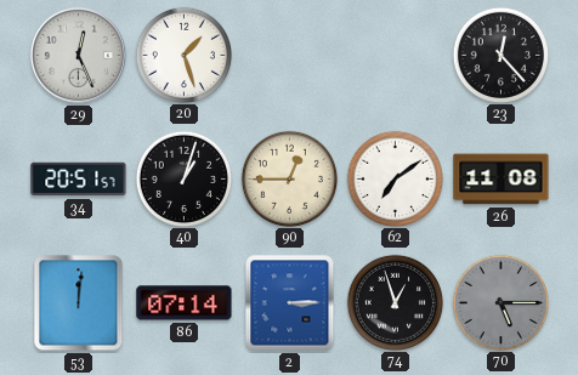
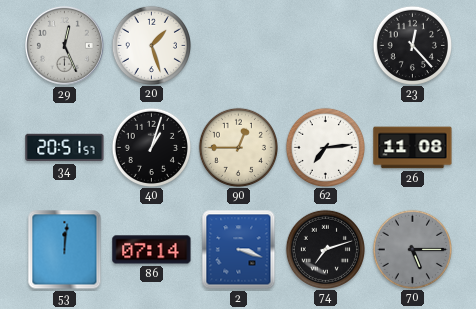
62: 7:09 -> 7:14 (325, 147)
2: 3:15 -> 3:18 (239, 250)
74: 12:57 -> 7:12 (325, 249)
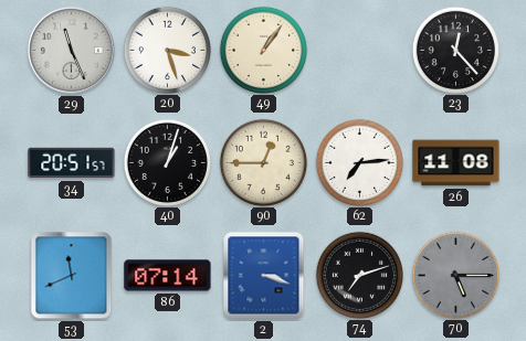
29: 12:26 -> 11:26 (71, 50)
20: 1:27 -> 3:27 (167, 50)
49: none -> 1:06 (263, 50)
53: 12:01 -> 11:41 (72, 276)
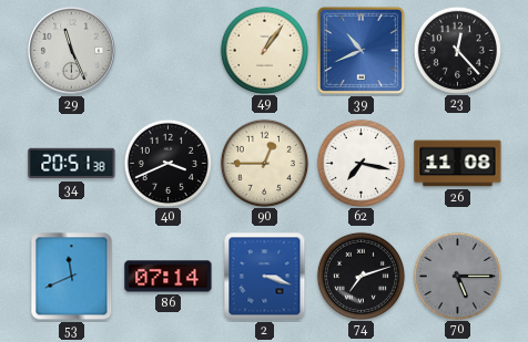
20: 3:27 -> none (167, 50)
39: none -> 10:41 (361, 50)
34: 20:51:57 -> 20:51:38 (72, 164)
40: 1:03 -> 3:41 (167, 163)
62: 7:14 -> 7:17 (361, 163)
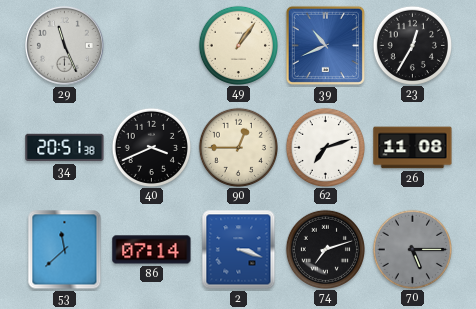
23: 12:23 -> 12:35 (412, 45)
62: 7:17 -> 7:12 (325, 147)
53: 11:41 -> 11:38 (65, 250)
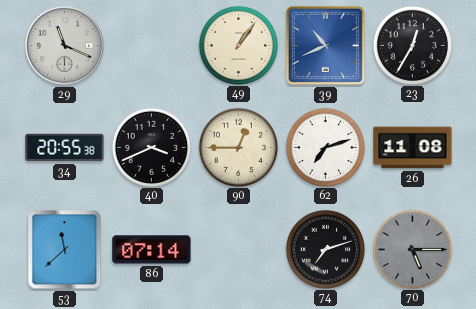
29: 11:26 -> 11:19 (64, 45)
34: 20:51 -> 20:55 (65, 148)
2: 3:18 -> none (239, 250)
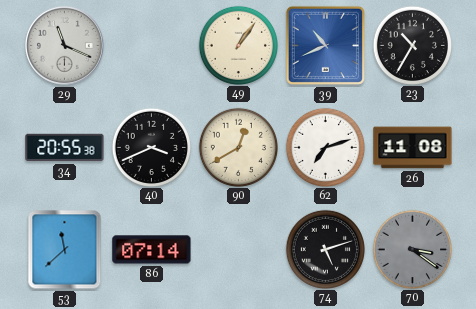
23: 12:35 -> 10:35 (412, 45)
90: 12:45 -> 12:40 (238, 147)
74: 7:12 -> 5:12 (325, 249)
70: 5:15 -> 3:21 (412, 249)
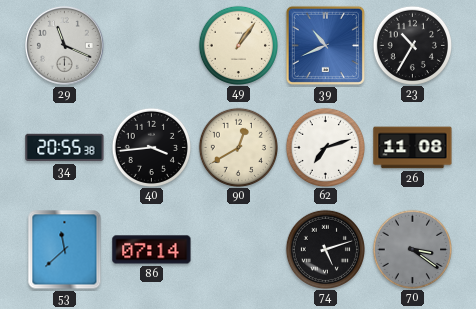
40: 3:41 -> 3:44 (151, 147)
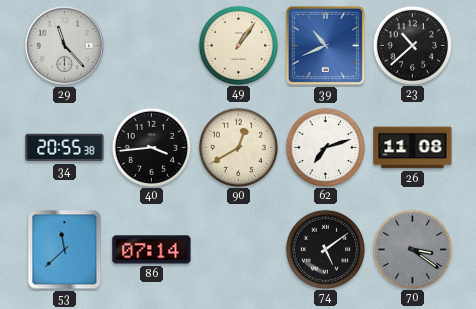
29: 11:19 -> 11:23 (64, 45)
23: 10:35 -> 10:38 (412, 45)
74: 5:12 -> 5:09 (325, 249)
